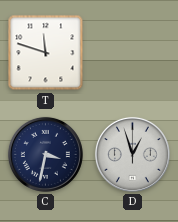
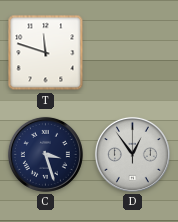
C: 3:32 -> 3:27 (45, 154)
D: 12:57 -> 12:54 (132, 154)
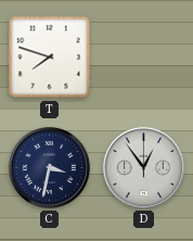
T: 11:48 -> 7:48 (50, 58)
C: 3:27 -> 3:32 (49, 167)
